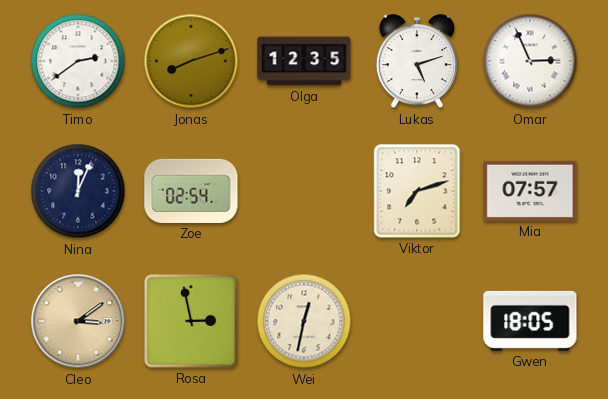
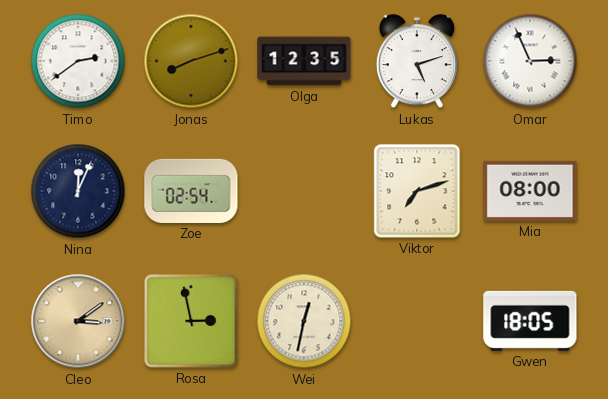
Mia: 07:57 -> 08:00 (530, 191)
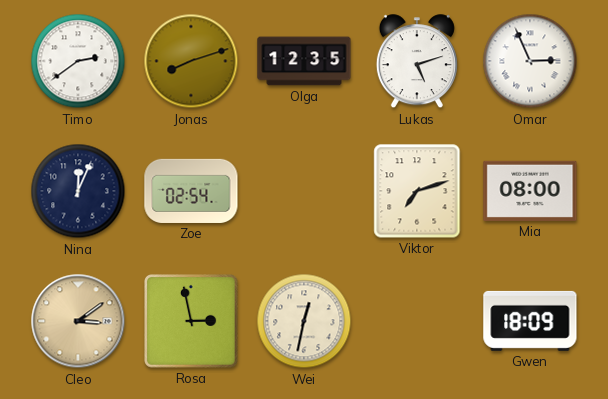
Gwen: 18:05 -> 18:09 (530, 321)
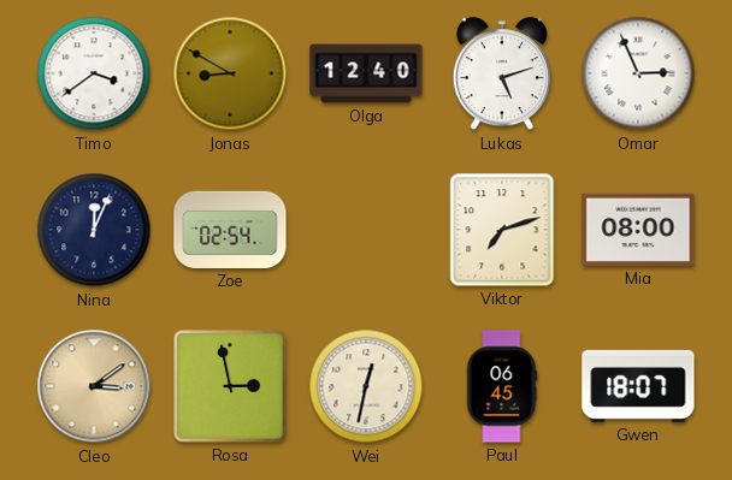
Timo: 2:39 -> 3:39 (94, 73)
Jonas: 8:12 -> 8:50 (230, 73)
Olga: 12:35 -> 12:40 (366, 73)
Paul: none -> 06:45 (502, 386)
Gwen: 18:09 -> 18:07 (638, 386)
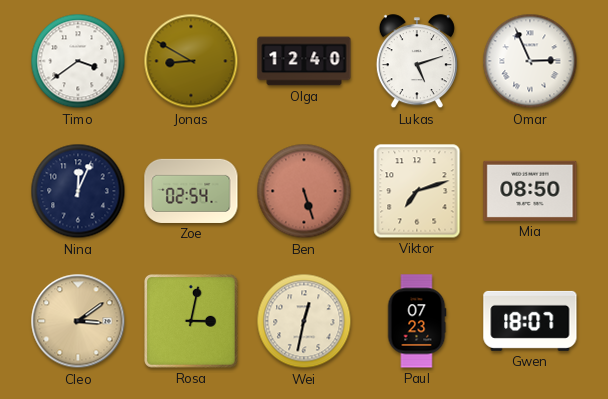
Ben: none -> 5:27 (304, 191)
Mia: 08:00 -> 08:50 (530, 191)
Rosa: 2:58 -> 3:02 (192, 322)
Paul: 06:45 -> 07:23 (417, 321)
